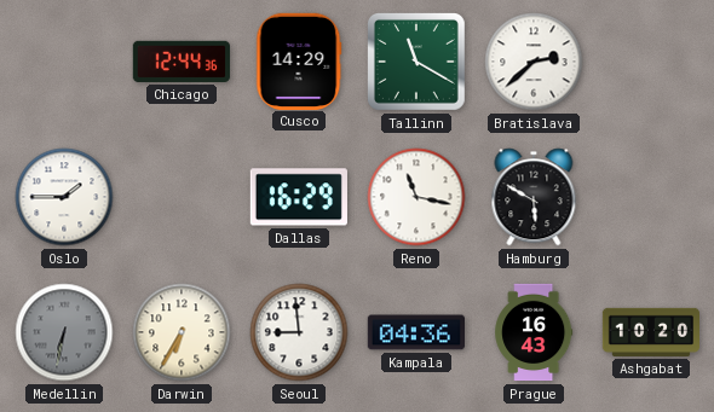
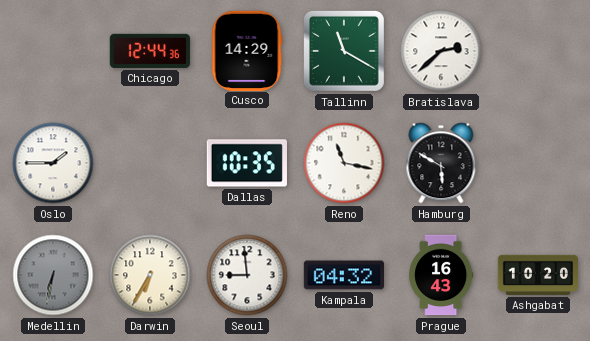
Dallas: 16:29 -> 10:35 (247, 163)
Kampala: 04:36 -> 04:32 (343, 275)
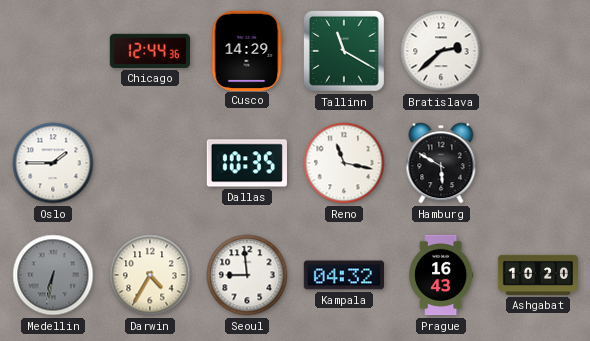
Darwin: 6:35 -> 4:35 (150, 275)
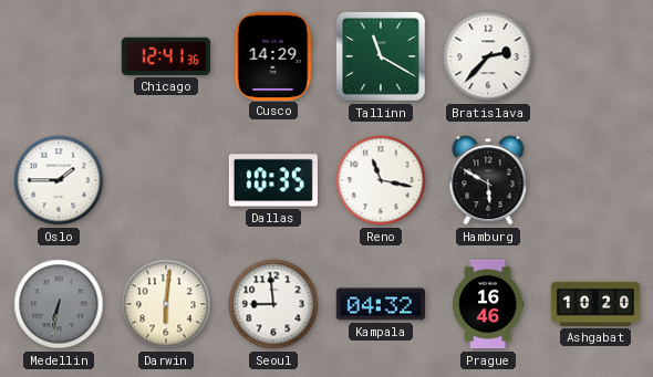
Chicago: 12:44 -> 12:41 (166, 56)
Bratislava: 2:38 -> 2:37 (488, 56)
Darwin: 4:35 -> 6:01 (166, 304)
Prague: 16:43 -> 16:46 (488, 304)
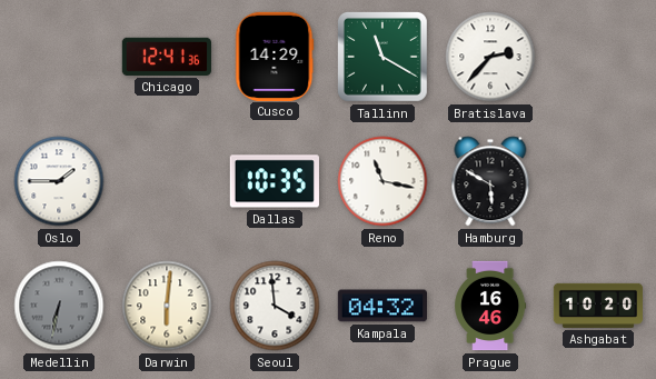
Seoul: 8:59 -> 3:59 (275, 306)
